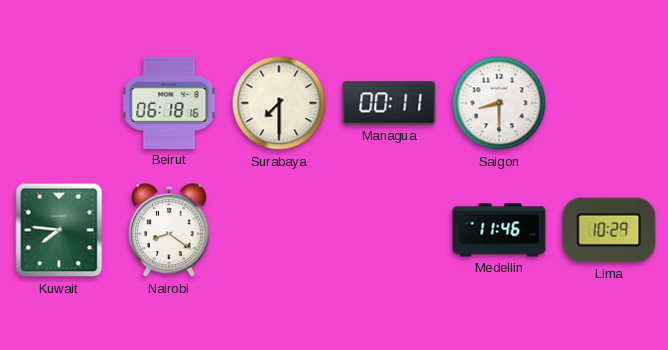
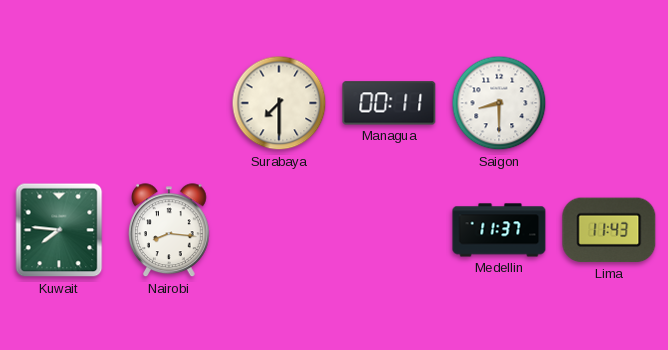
Beirut: 06:18 -> none (169, 103)
Nairobi: 8:21 -> 8:16 (170, 231)
Medellin: 11:46 -> 11:37 (499, 230)
Lima: 10:29 -> 11:43 (609, 230)
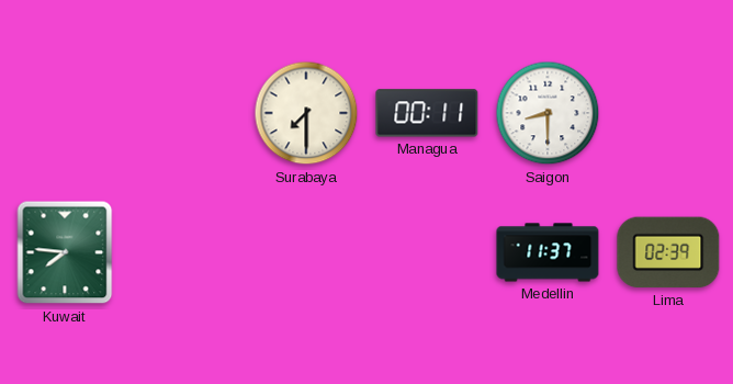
Nairobi: 8:16 -> none (170, 231)
Lima: 11:43 -> 02:39 (668, 252)
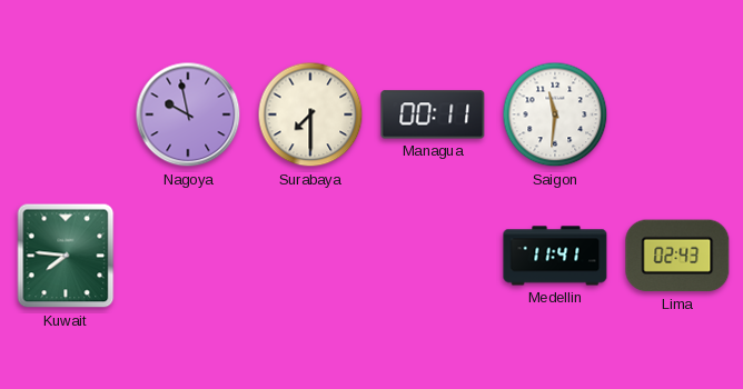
Nagoya: none -> 9:58 (188, 114)
Saigon: 8:30 -> 11:31 (555, 114)
Medellin: 11:37 -> 11:41 (555, 256)
Lima: 02:39 -> 02:43 (677, 256)
